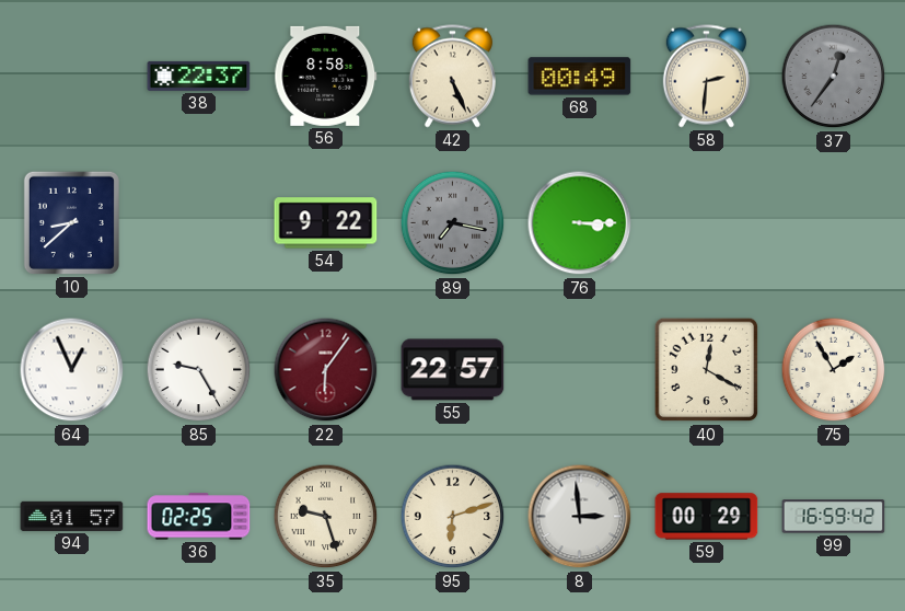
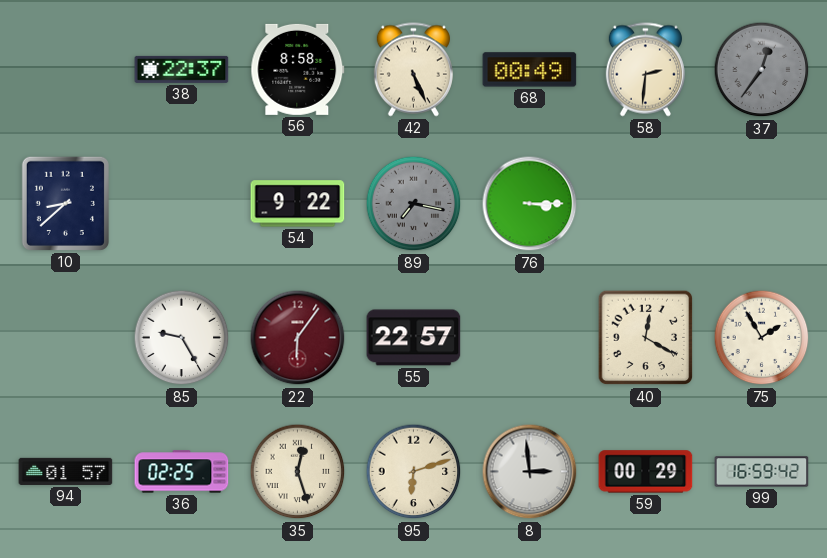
64: 12:56 -> none (72, 370)
35: 9:27 -> 12:27 (298, 472)
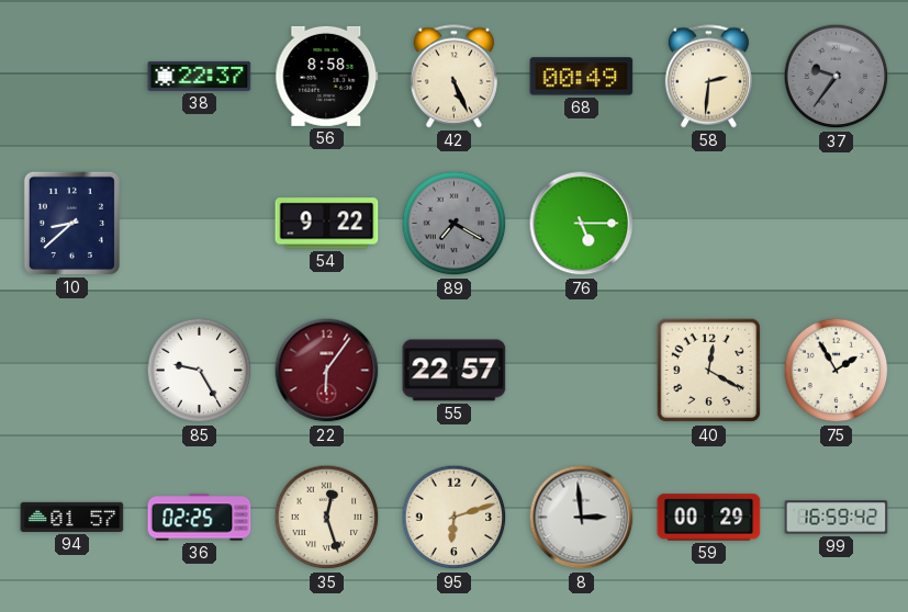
37: 12:36 -> 9:36 (837, 77)
89: 7:17 -> 7:20 (455, 224)
76: 3:15 -> 5:15 (582, 224)
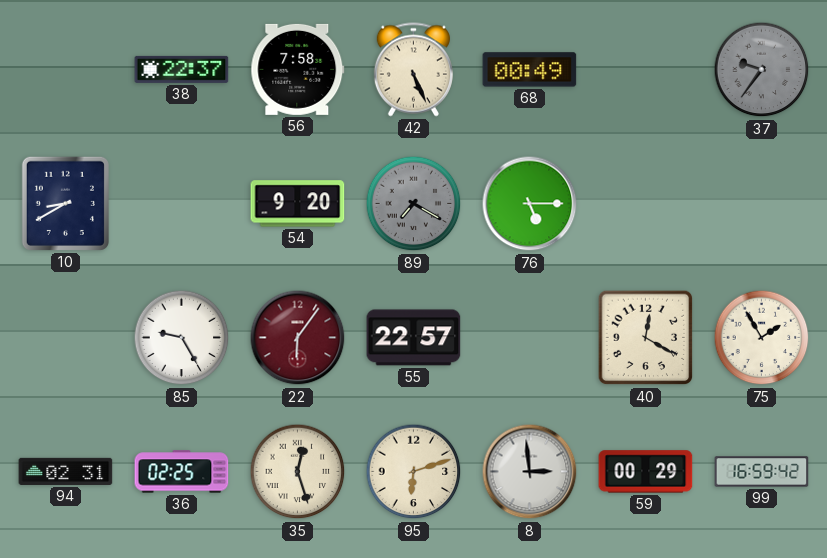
56: 8:58 -> 7:58 (298, 69)
58: 2:31 -> none (708, 77)
10: 8:38 -> 8:40 (65, 203)
54: 9:22 -> 9:20 (298, 204)
94: 01:57 -> 02:31 (66, 471)
